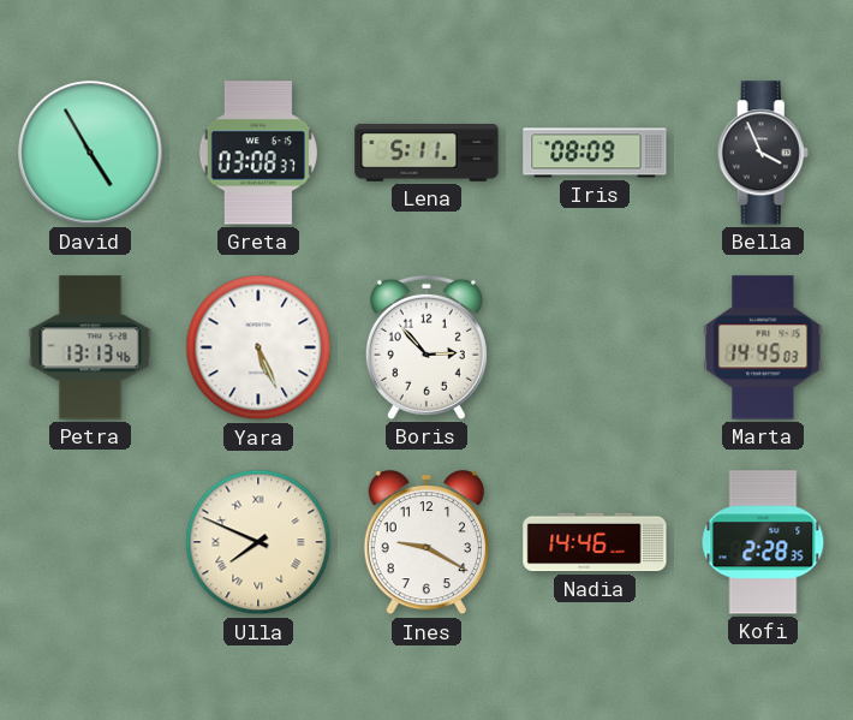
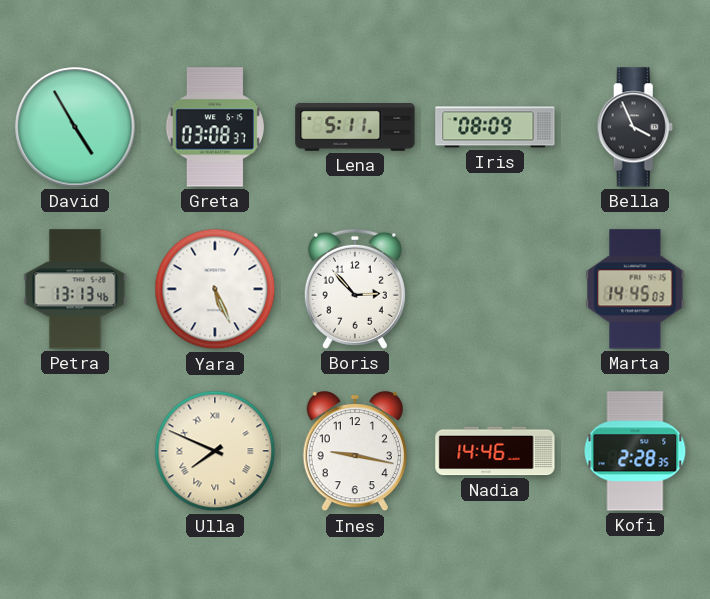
Ines: 9:20 -> 9:17 (355, 452)
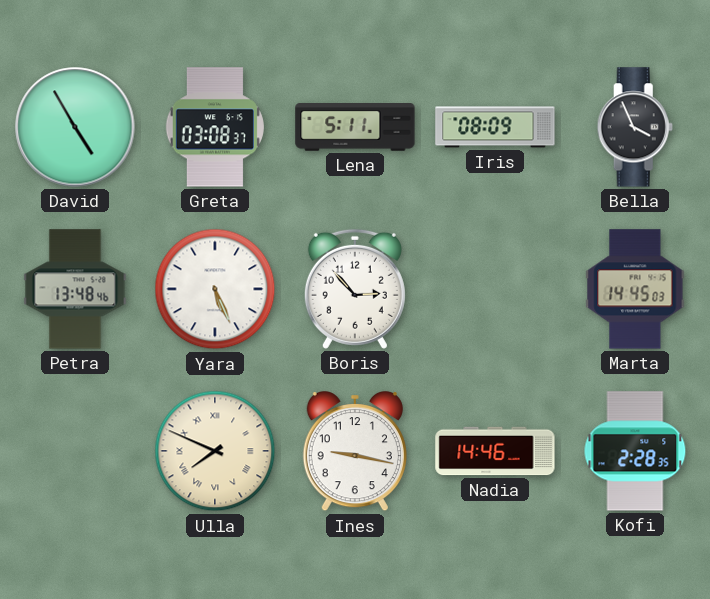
Petra: 13:13 -> 13:48 (75, 289)
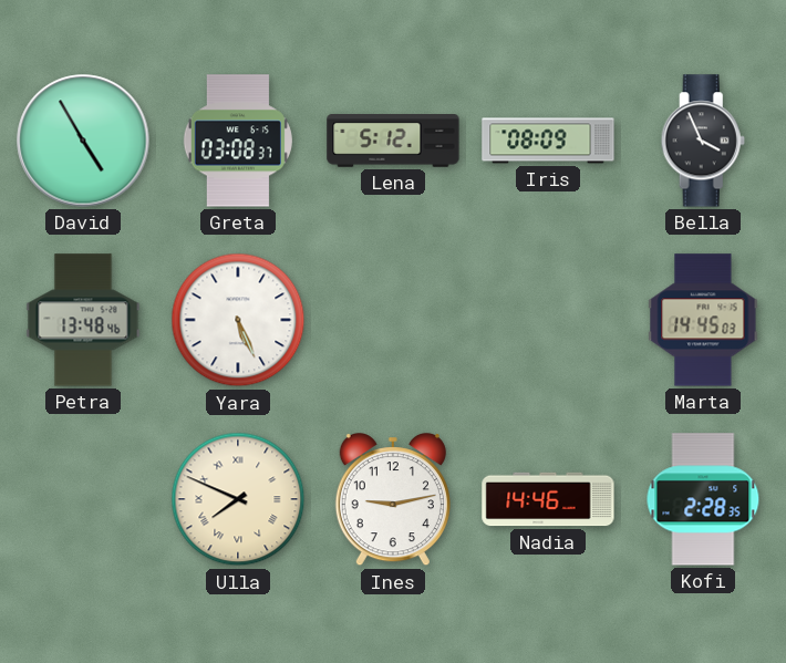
Lena: 5:11 -> 5:12 (393, 141)
Boris: 2:53 -> none (355, 289)
Ines: 9:17 -> 9:13 (393, 500)
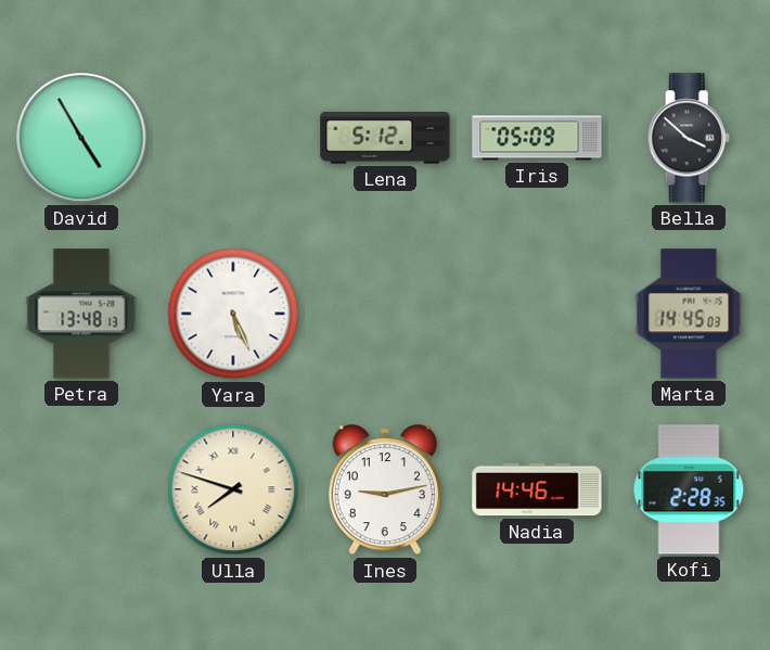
Greta: 03:08 -> none (238, 141)
Iris: 08:09 -> 05:09 (537, 138)
Bella: 3:56 -> 3:52 (689, 138)
Petra: 13:48:46 -> 13:48:13 (81, 314)
Ulla: 7:49 -> 7:48 (233, 489)
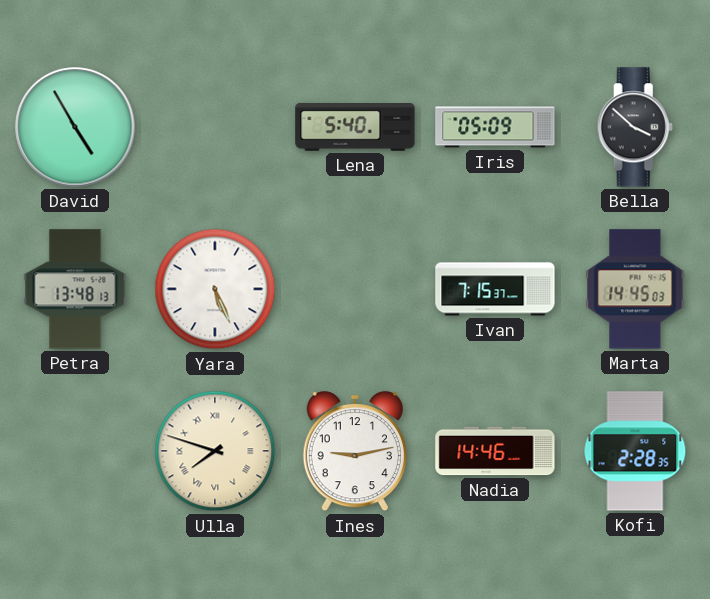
Lena: 5:12 -> 5:40 (355, 127)
Ivan: none -> 7:15 (495, 289)
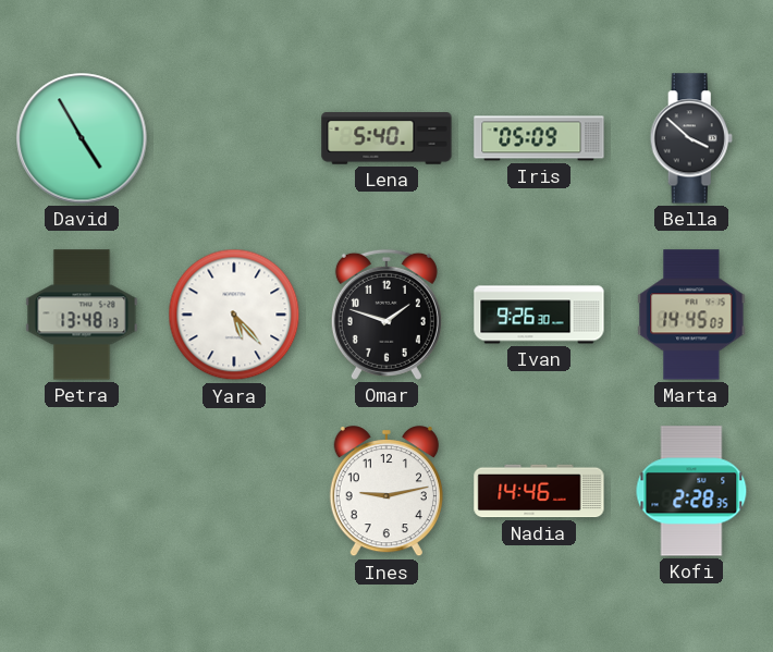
Yara: 5:26 -> 5:23 (234, 315)
Omar: none -> 1:48 (387, 315)
Ivan: 7:15 -> 9:26 (539, 315)
Ulla: 7:48 -> none (215, 451)
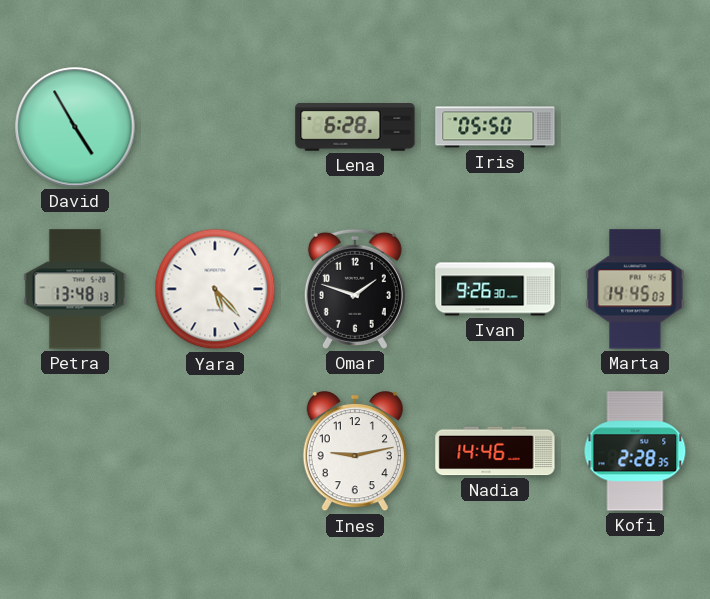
Lena: 5:40 -> 6:28 (355, 127)
Iris: 05:09 -> 05:50 (495, 127)
Bella: 3:52 -> none (691, 138)
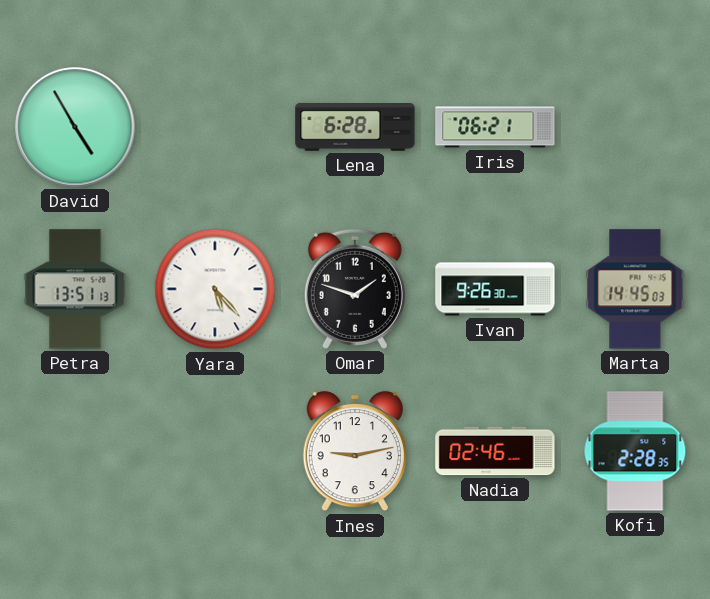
Iris: 05:50 -> 06:21 (495, 127)
Petra: 13:48 -> 13:51 (75, 289)
Nadia: 14:46 -> 02:46 (495, 451)
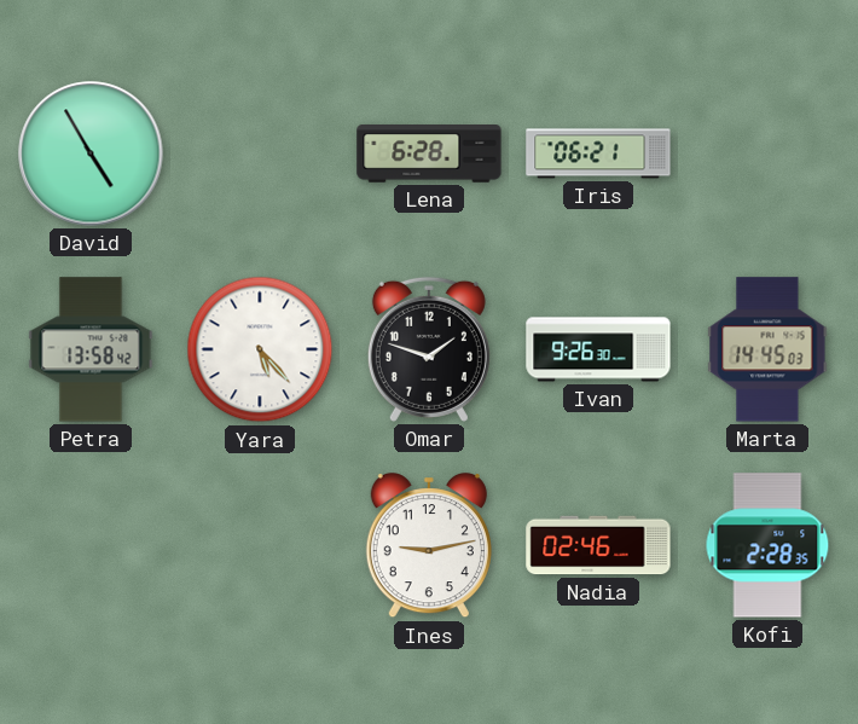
Petra: 13:51 -> 13:58 (91, 349)
